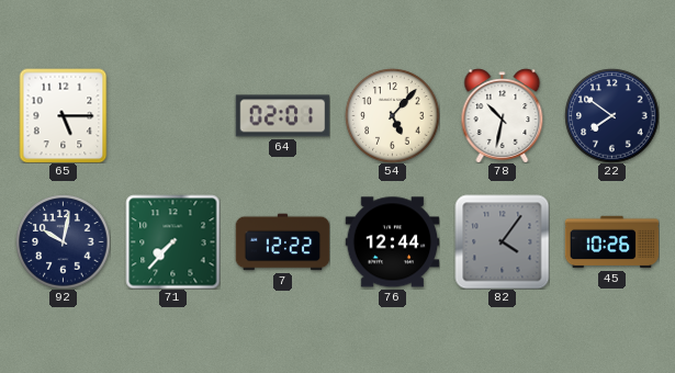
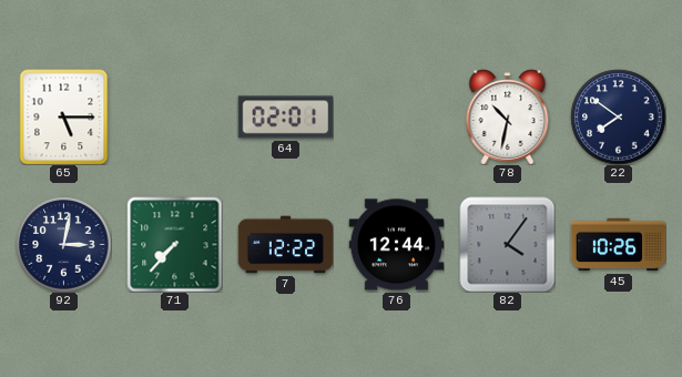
54: 5:07 -> none (392, 115)
92: 10:02 -> 3:02 (63, 244)
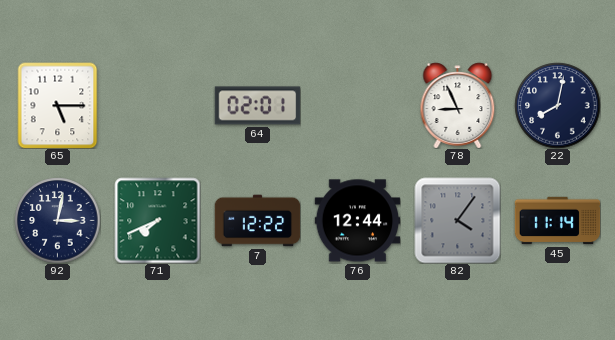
78: 10:32 -> 8:56 (458, 105)
22: 7:51 -> 8:02 (557, 105)
71: 7:37 -> 7:41 (157, 220)
45: 10:26 -> 11:14 (557, 221)
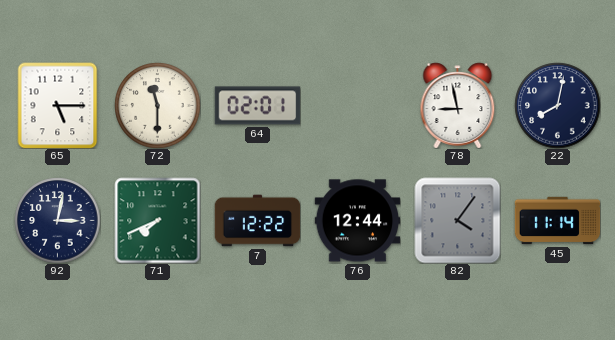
72: none -> 11:30 (157, 105)
78: 8:56 -> 8:58 (458, 105)
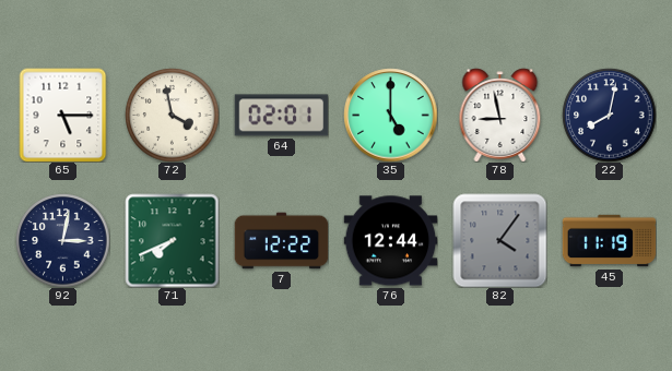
72: 11:30 -> 3:58 (172, 115)
35: none -> 5:00 (390, 115)
45: 11:14 -> 11:19 (609, 241)
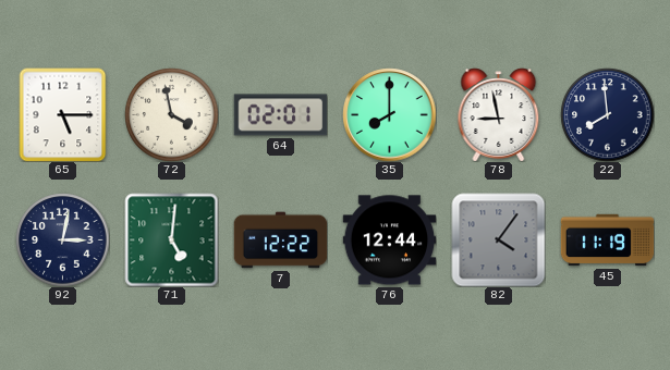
35: 5:00 -> 8:00 (389, 114)
22: 8:02 -> 7:59 (607, 114)
71: 7:41 -> 5:01 (171, 239)
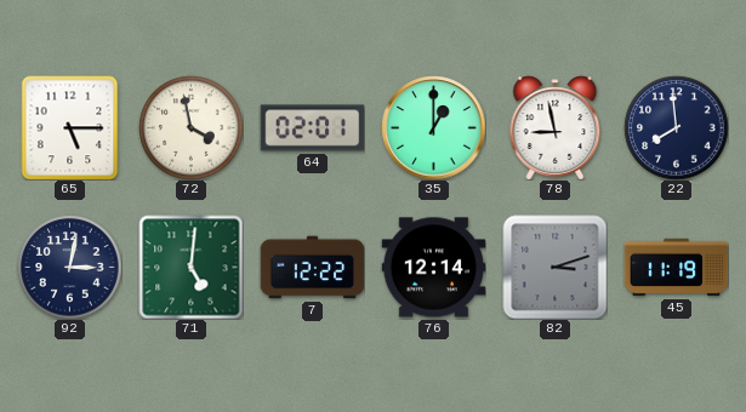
35: 8:00 -> 1:00 (433, 127)
76: 12:44 -> 12:14 (433, 268)
82: 4:06 -> 3:12 (554, 267)
